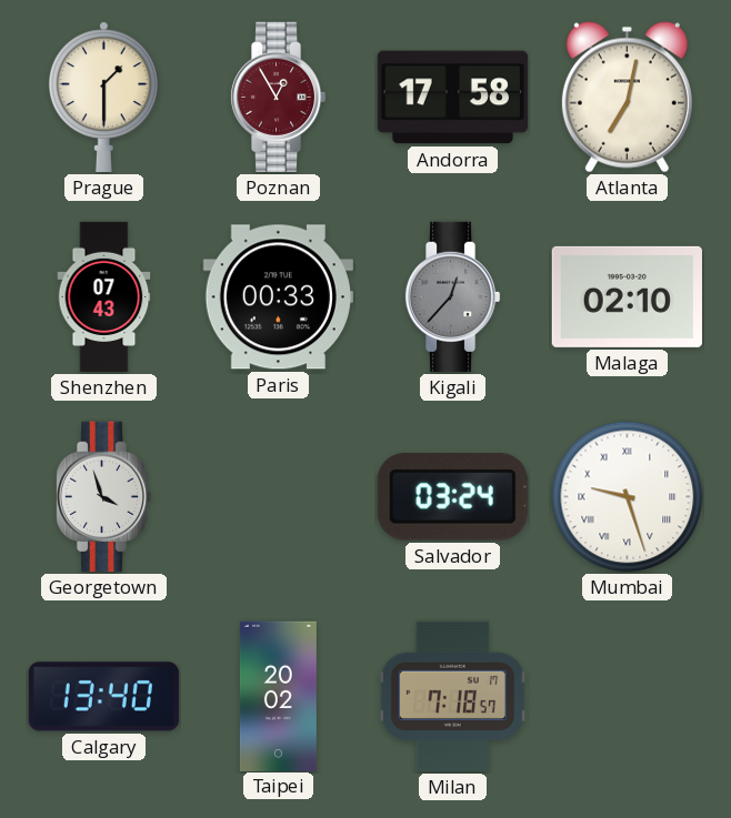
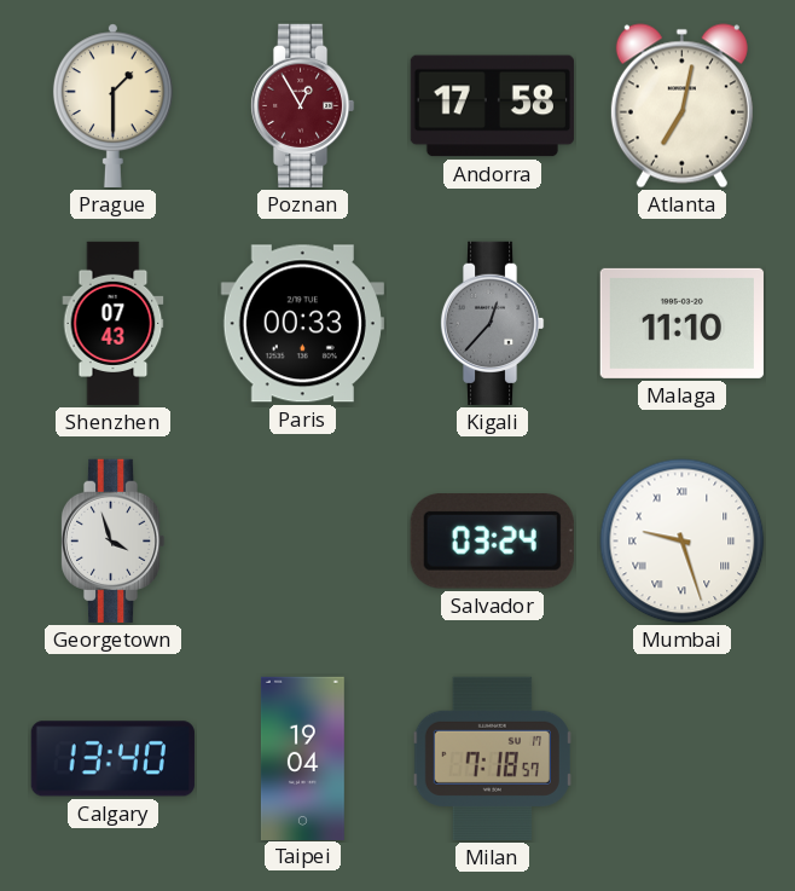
Malaga: 02:10 -> 11:10 (681, 323)
Taipei: 20:02 -> 19:04 (302, 758)
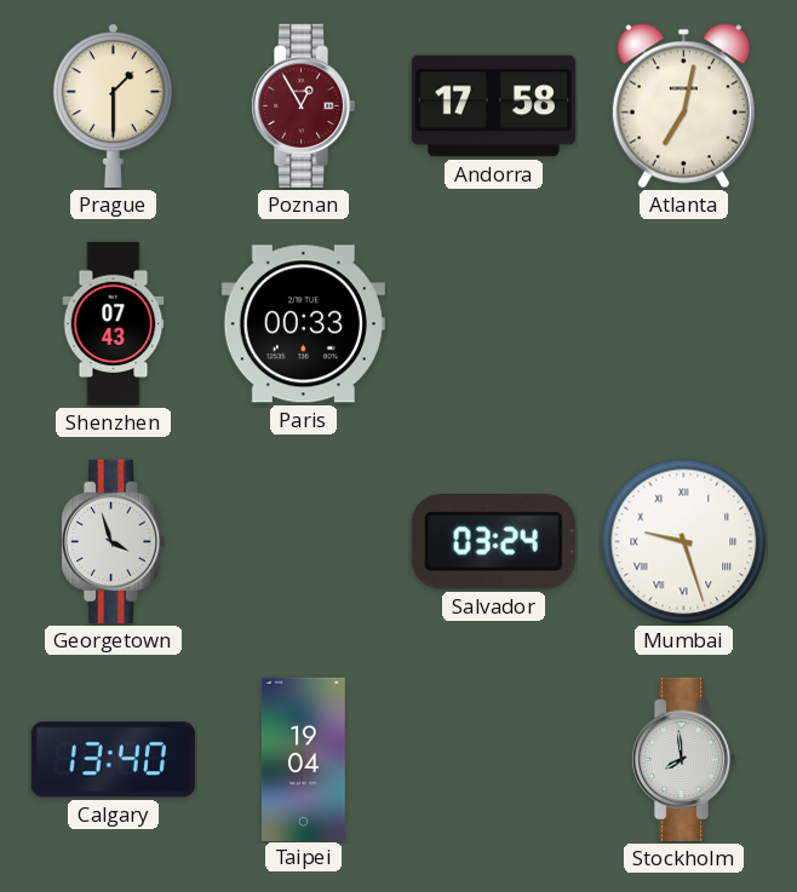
Kigali: 12:37 -> none (492, 323)
Malaga: 11:10 -> none (681, 323)
Milan: 7:18 -> none (492, 758)
Stockholm: none -> 7:59 (683, 759)
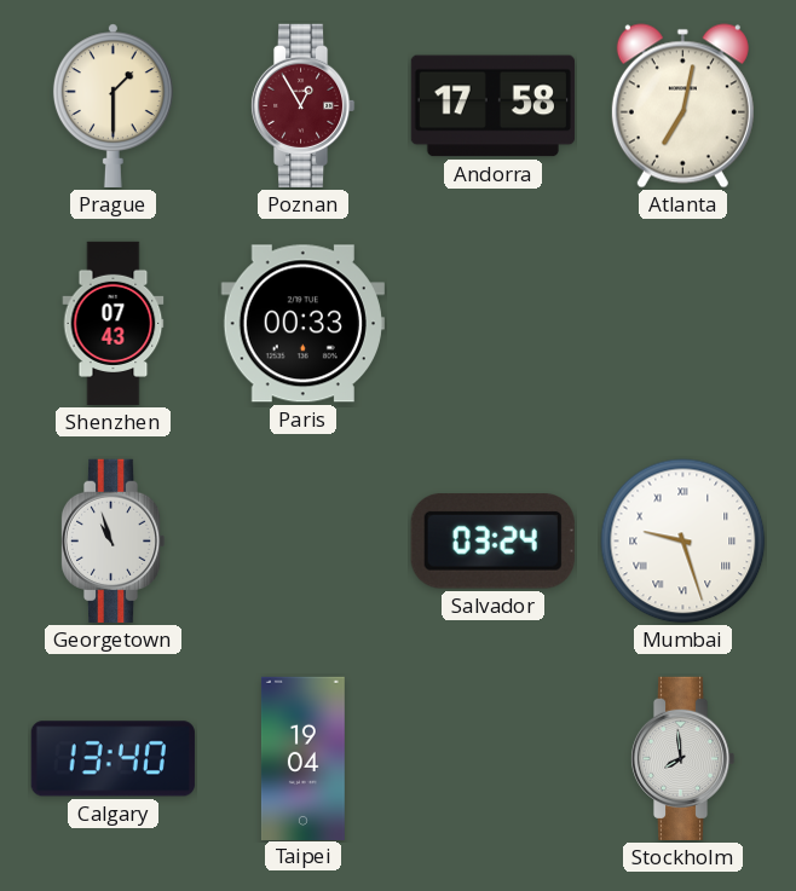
Georgetown: 3:57 -> 10:57 (113, 540)
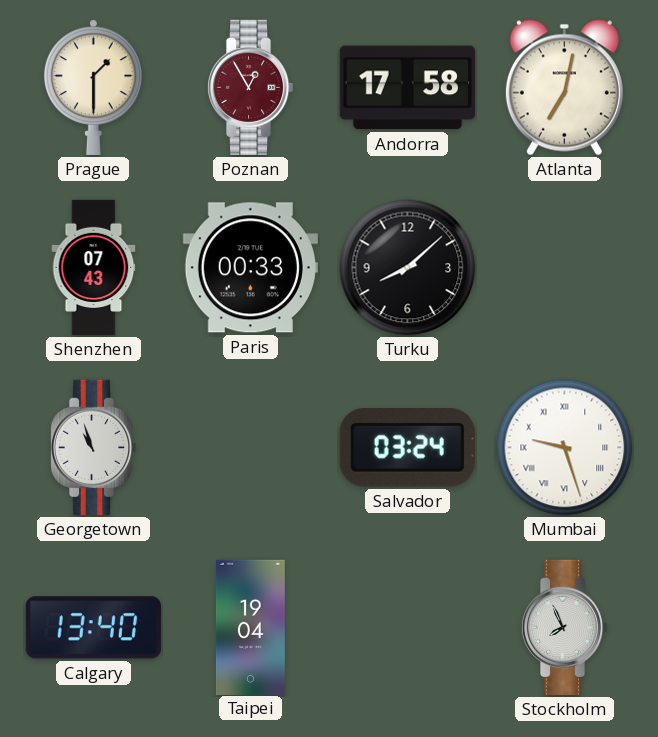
Turku: none -> 8:08 (408, 268)
Stockholm: 7:59 -> 7:56 (564, 627)
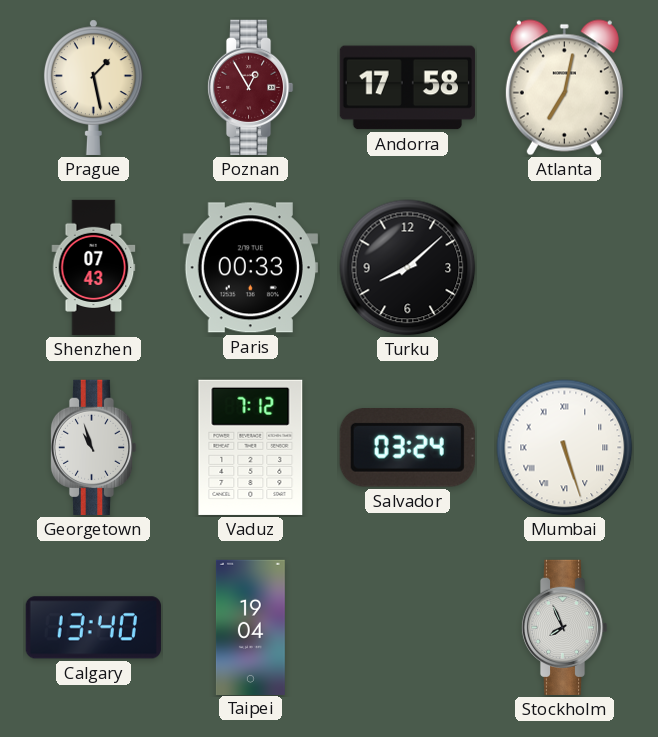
Prague: 1:30 -> 1:28 (93, 87)
Vaduz: none -> 7:12 (251, 447)
Mumbai: 9:27 -> 5:27 (565, 448)
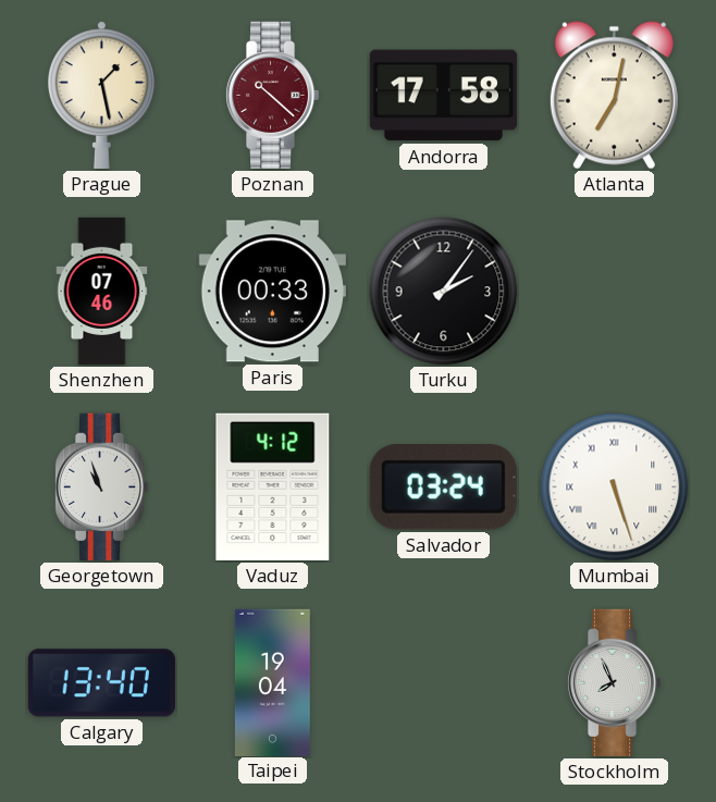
Poznan: 12:55 -> 10:22 (272, 95)
Shenzhen: 07:43 -> 07:46 (102, 292)
Turku: 8:08 -> 2:06 (444, 292)
Vaduz: 7:12 -> 4:12 (273, 486)
